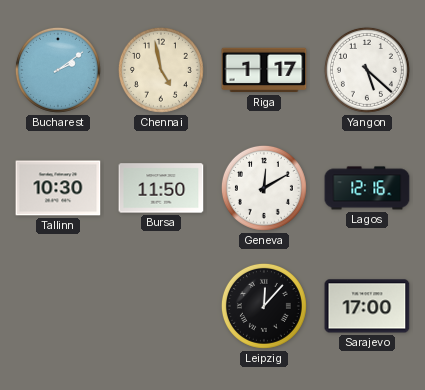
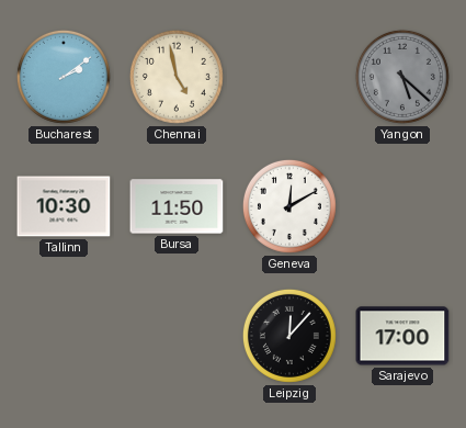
Riga: 1:17 -> none (264, 70)
Yangon dial: white -> grey (402, 77)
Lagos: 12:16 -> none (367, 188)
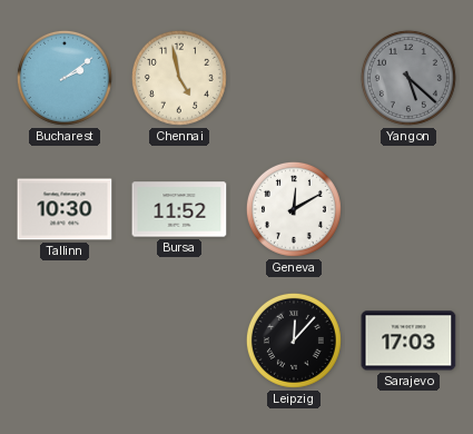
Bursa: 11:50 -> 11:52 (179, 209)
Sarajevo: 17:00 -> 17:03 (408, 341)
